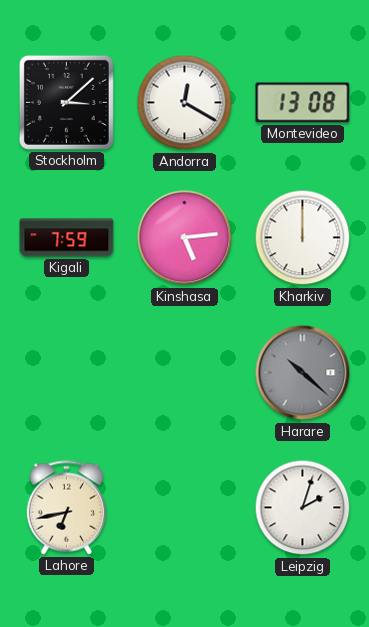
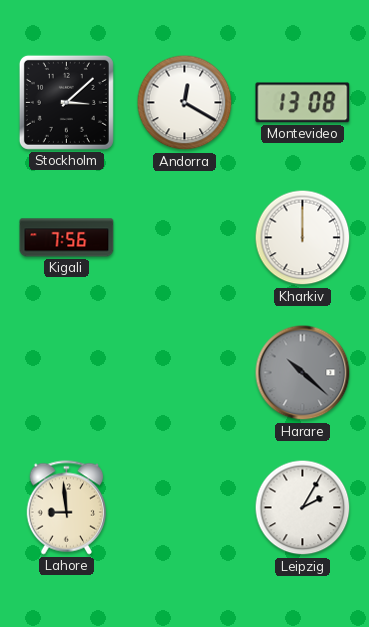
Kigali: 7:59 -> 7:56 (67, 238)
Kinshasa: 5:14 -> none (185, 238)
Lahore: 6:43 -> 8:59 (66, 508)
Leipzig: 2:03 -> 2:05 (303, 508)
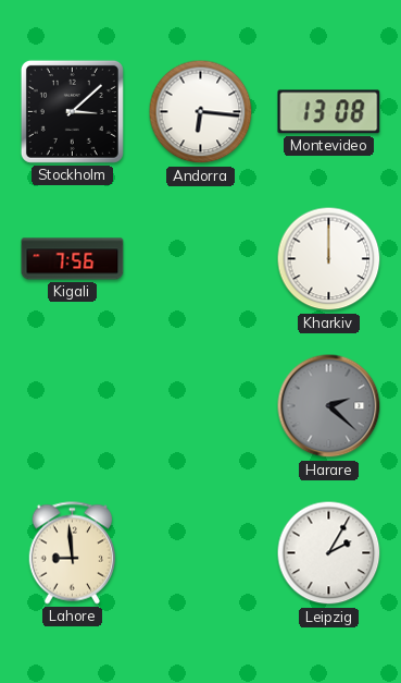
Andorra: 12:20 -> 6:16 (201, 112)
Harare: 10:22 -> 2:22 (329, 406)
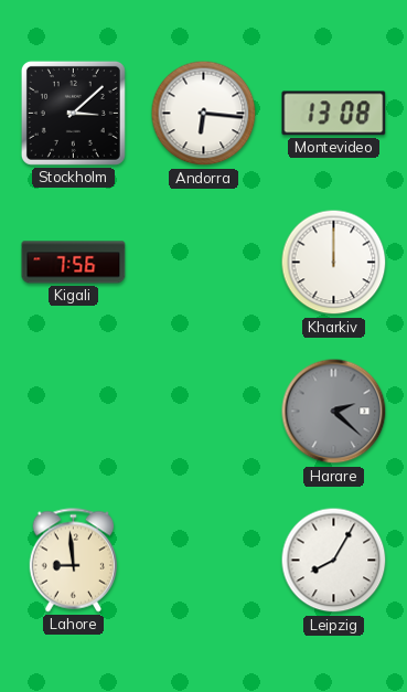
Leipzig: 2:05 -> 8:05 (334, 561)
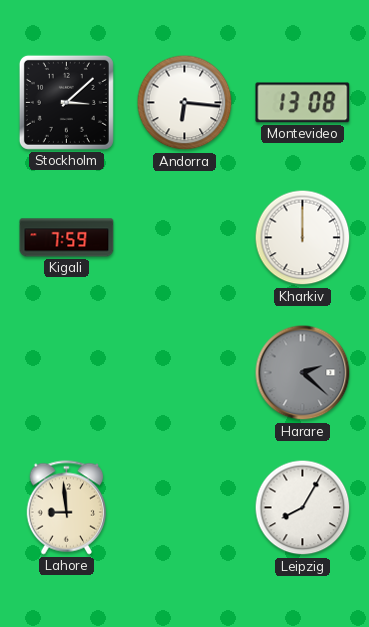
Kigali: 7:56 -> 7:59 (67, 238)
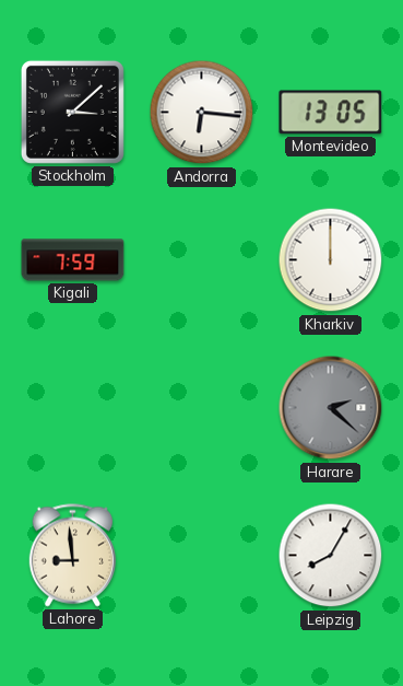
Montevideo: 13:08 -> 13:05 (331, 113)
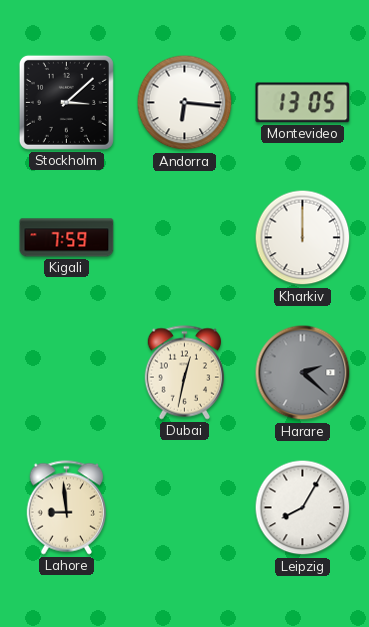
Dubai: none -> 12:32 (184, 373)
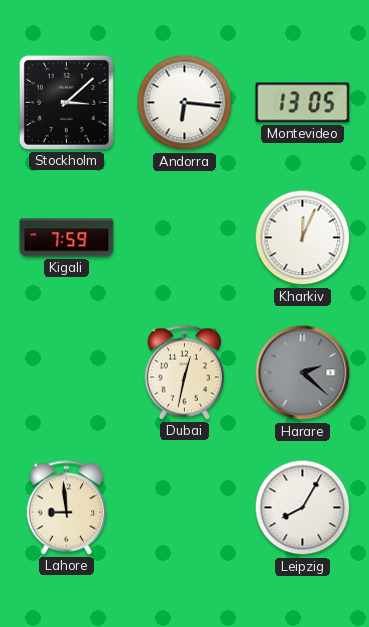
Kharkiv: 12:00 -> 12:04 (303, 238)
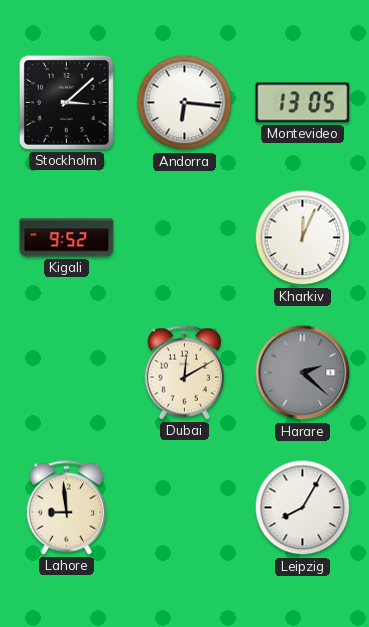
Kigali: 7:59 -> 9:52 (67, 238)
Dubai: 12:32 -> 12:10 (184, 373)
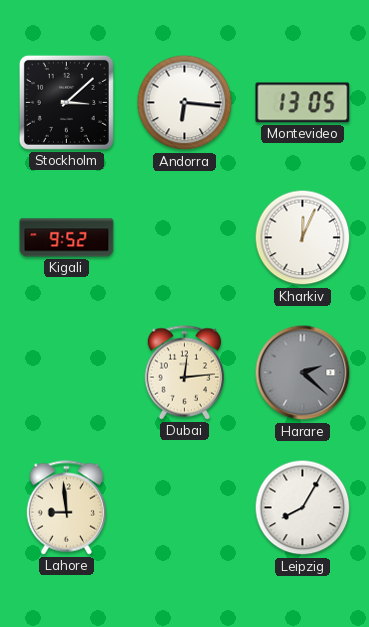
Dubai: 12:10 -> 12:14 (184, 373)
